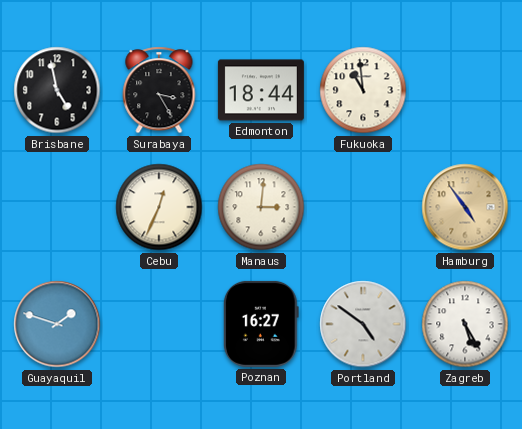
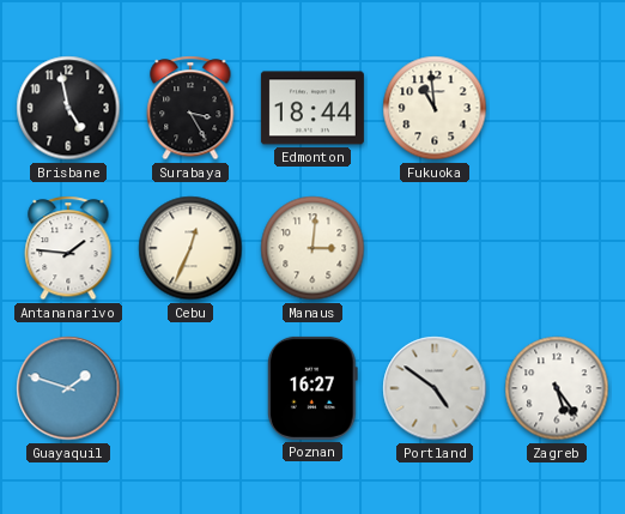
Antananarivo: none -> 1:46 (68, 248)
Hamburg: 4:54 -> none (465, 207)
Zagreb: 5:25 -> 5:24 (557, 388)
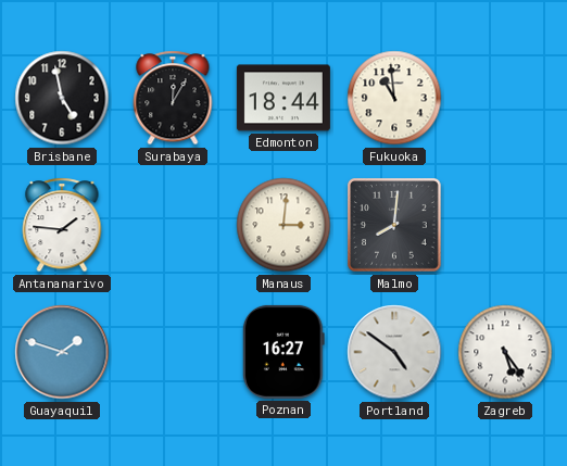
Surabaya: 3:25 -> 12:05 (173, 98)
Cebu: 12:34 -> none (190, 248)
Malmo: none -> 8:01 (395, 226)
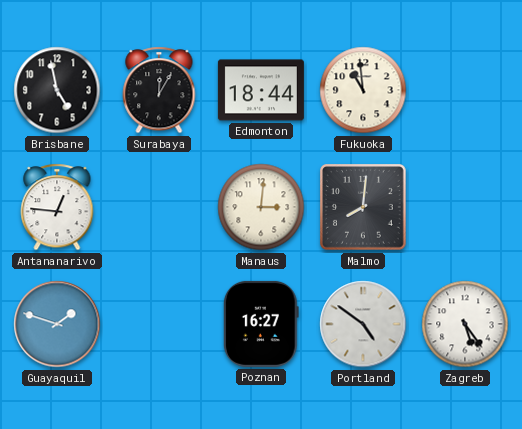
Antananarivo: 1:46 -> 12:46 (57, 207)
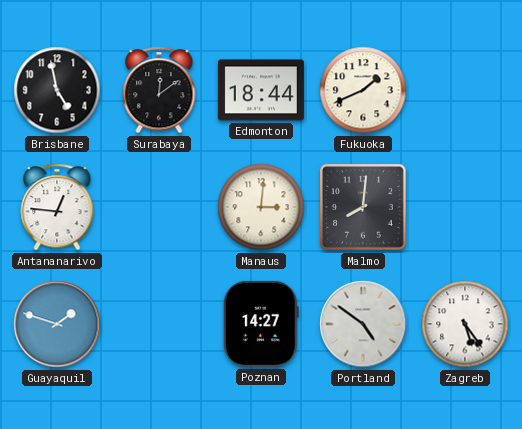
Surabaya: 12:05 -> 12:09 (159, 90)
Fukuoka: 10:59 -> 1:41 (363, 90)
Poznan: 16:27 -> 14:27 (261, 324)
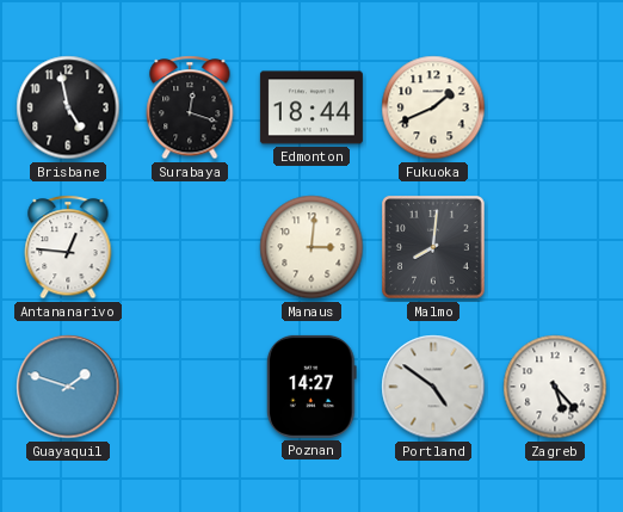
Surabaya: 12:09 -> 12:18 (190, 107)
Zagreb: 5:24 -> 5:23 (555, 387)
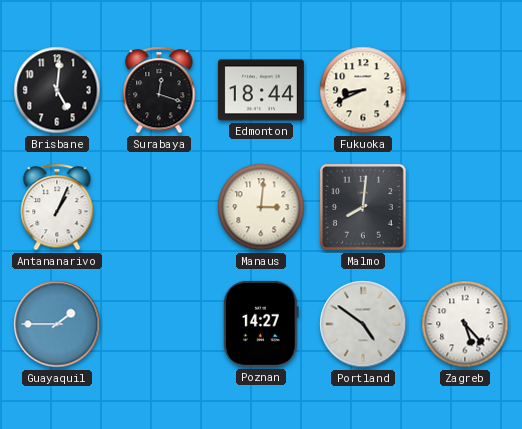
Brisbane: 4:58 -> 5:01 (57, 90)
Fukuoka: 1:41 -> 8:41 (363, 90)
Antananarivo: 12:46 -> 1:04 (57, 207)
Guayaquil: 1:48 -> 1:45 (57, 324)
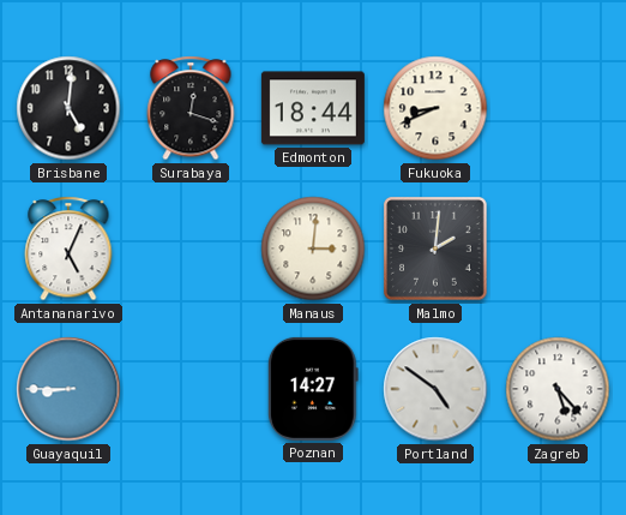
Antananarivo: 1:04 -> 5:04 (68, 248)
Malmo: 8:01 -> 2:01 (437, 250)
Guayaquil: 1:45 -> 8:45 (68, 389)
